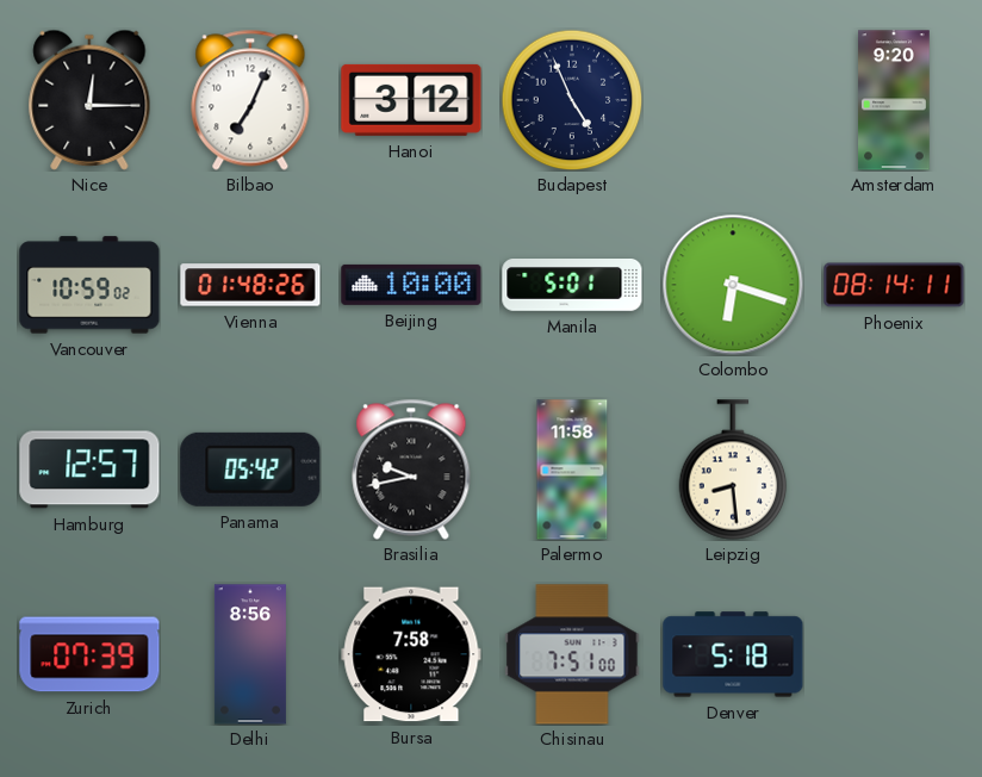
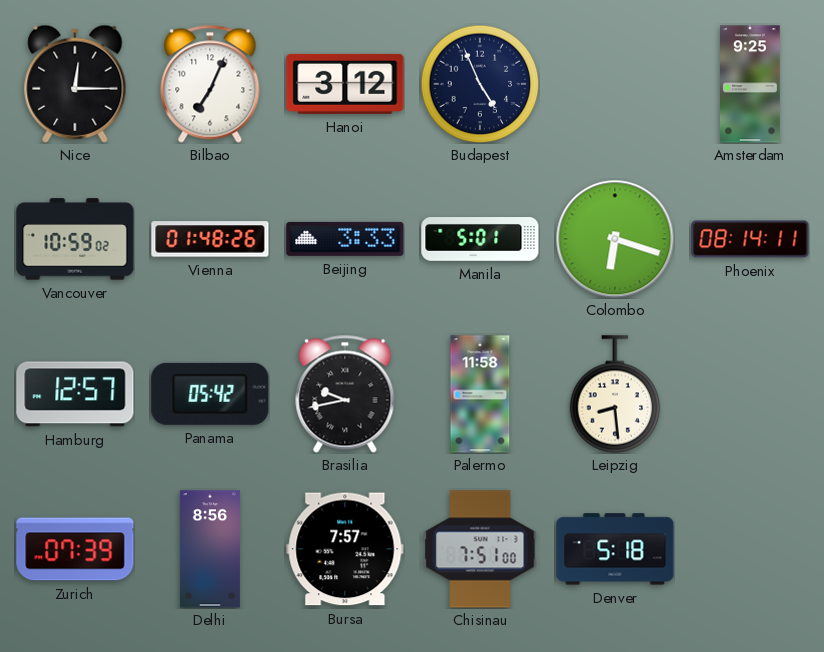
Amsterdam: 9:20 -> 9:25 (751, 84)
Beijing: 10:00 -> 3:33 (345, 239)
Bursa: 7:58 -> 7:57 (345, 549)
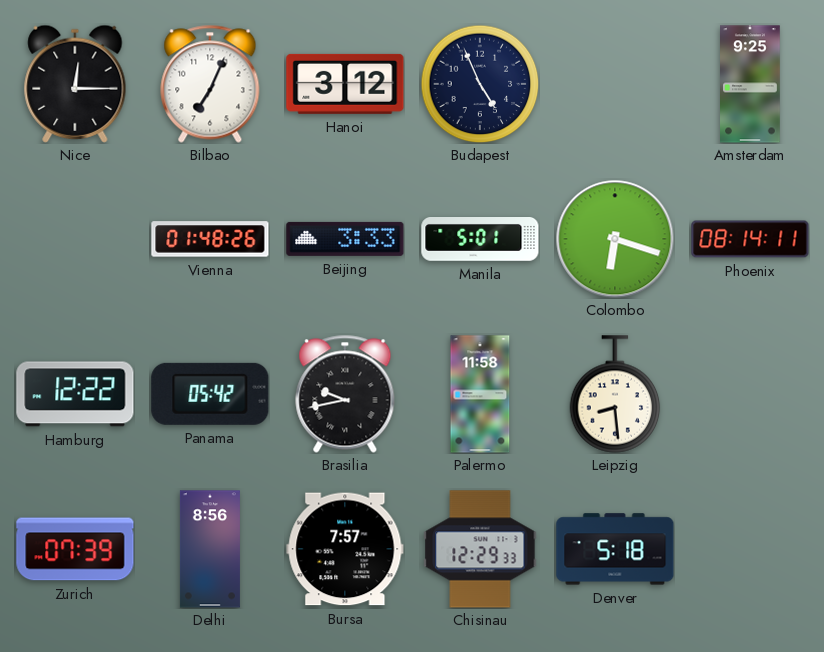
Vancouver: 10:59 -> none (75, 239)
Hamburg: 12:57 -> 12:22 (75, 394)
Chisinau: 7:51 -> 12:29 (480, 549)
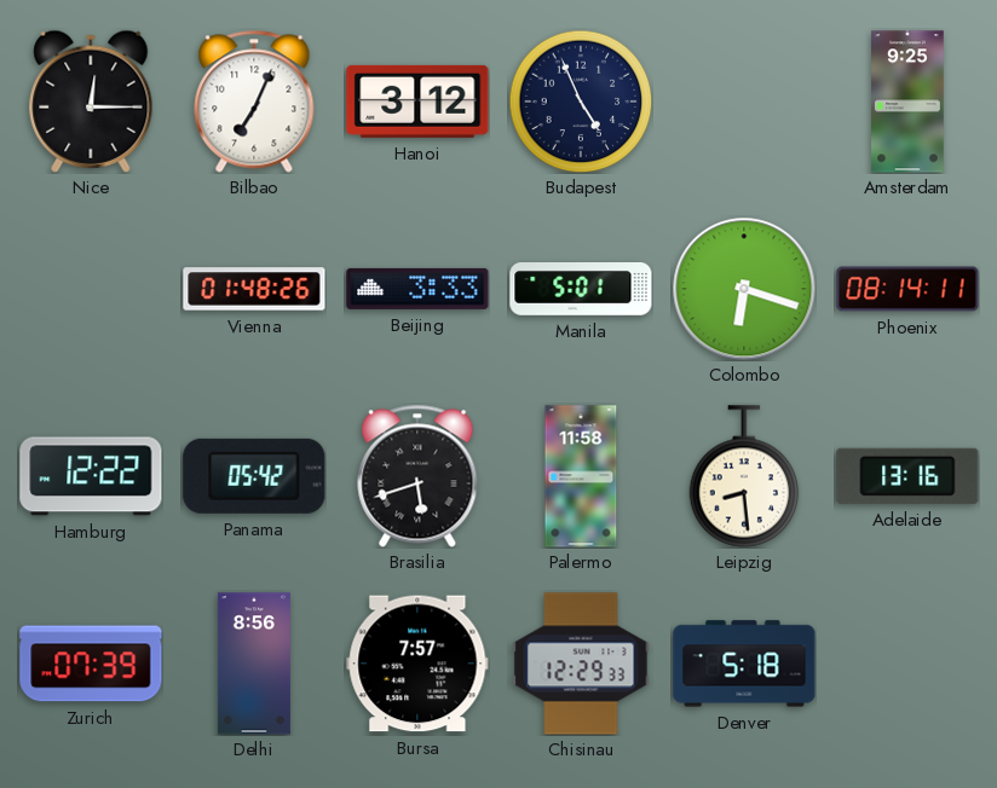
Brasilia: 9:43 -> 5:42 (417, 476)
Adelaide: none -> 13:16 (907, 476)
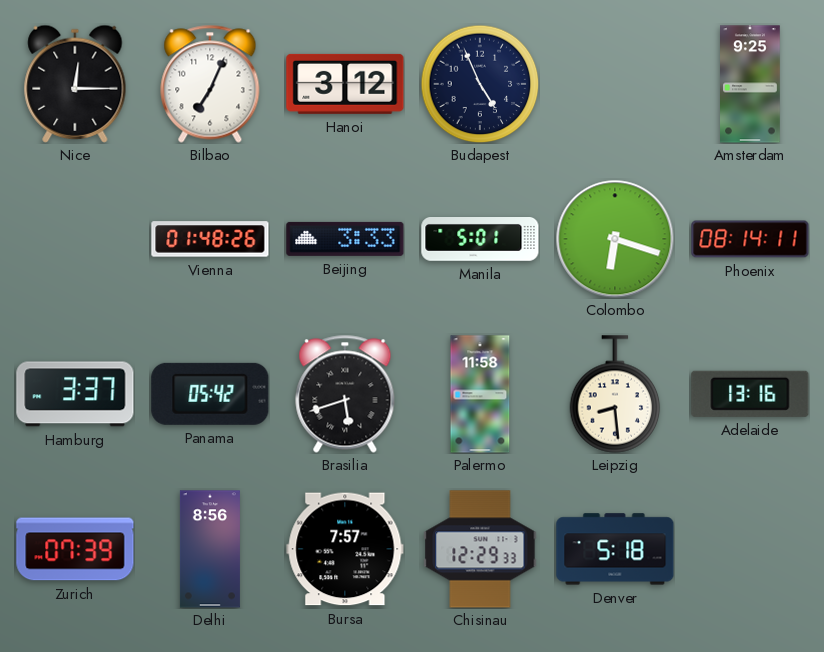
Hamburg: 12:22 -> 3:37 (75, 394)
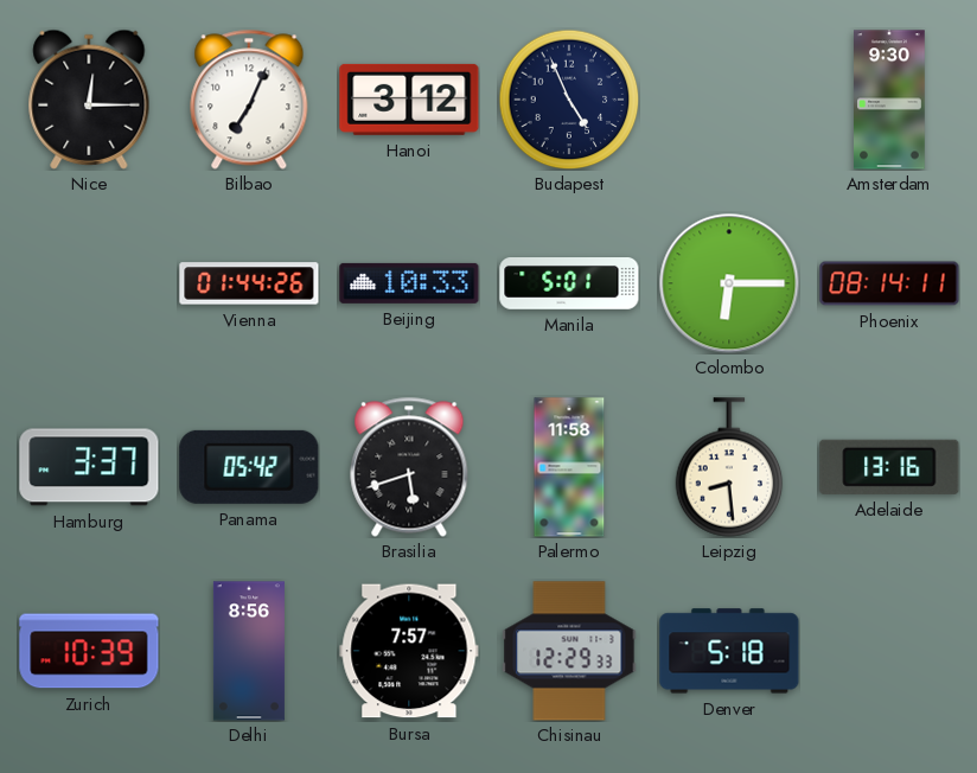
Amsterdam: 9:25 -> 9:30 (890, 100)
Vienna: 01:48 -> 01:44 (249, 283)
Beijing: 3:33 -> 10:33 (409, 283)
Colombo: 6:18 -> 6:15 (729, 283)
Zurich: 07:39 -> 10:39 (89, 651)
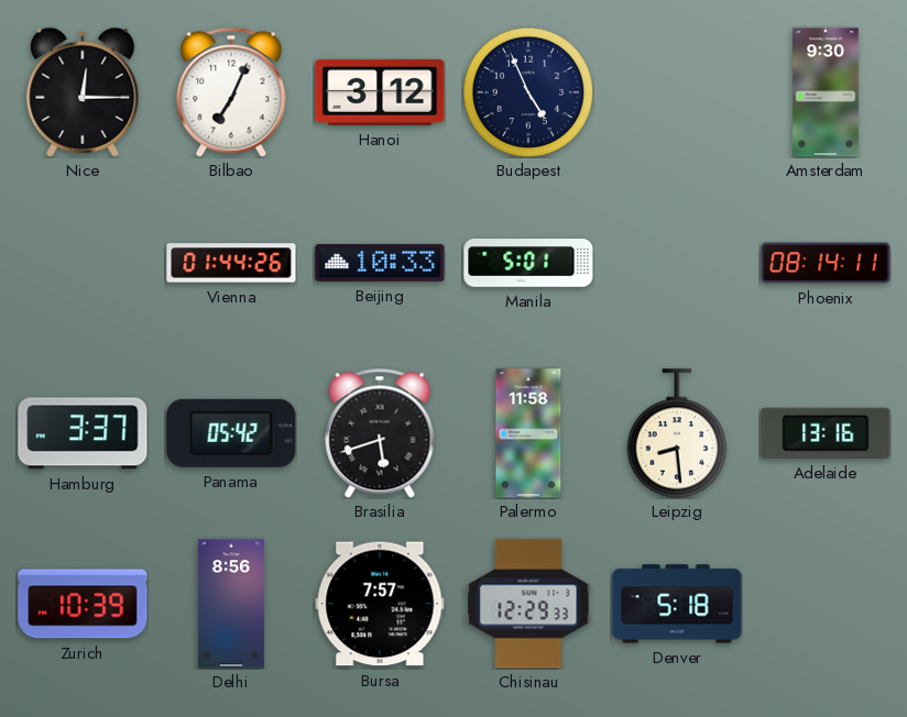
Colombo: 6:15 -> none (729, 283)
